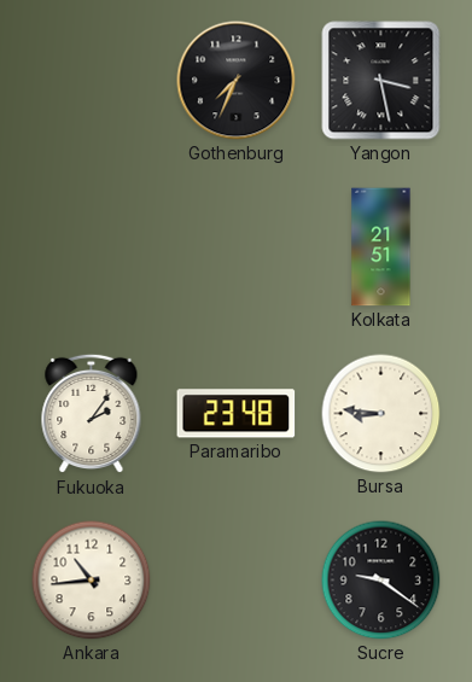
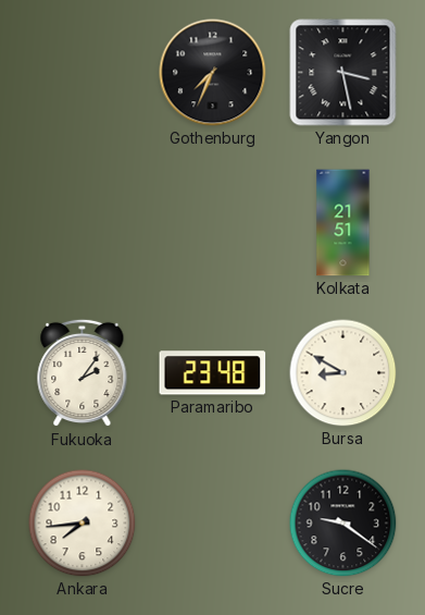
Bursa: 8:46 -> 8:50 (343, 373)
Ankara: 10:44 -> 7:44 (83, 524)
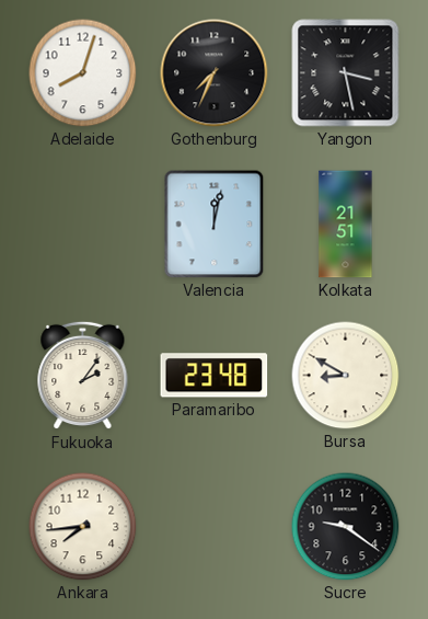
Adelaide: none -> 8:03 (83, 73)
Valencia: none -> 12:02 (215, 225)
